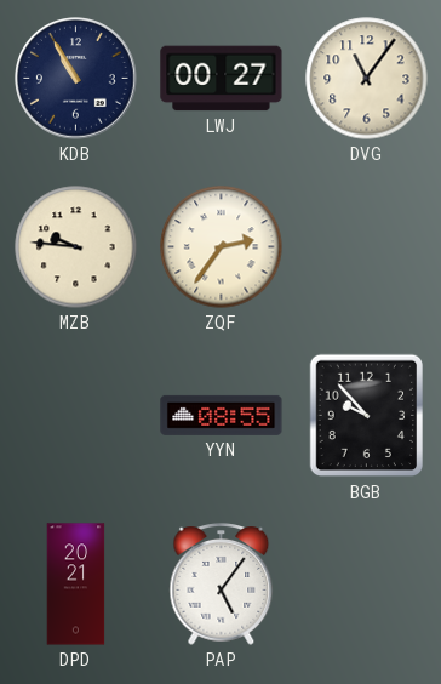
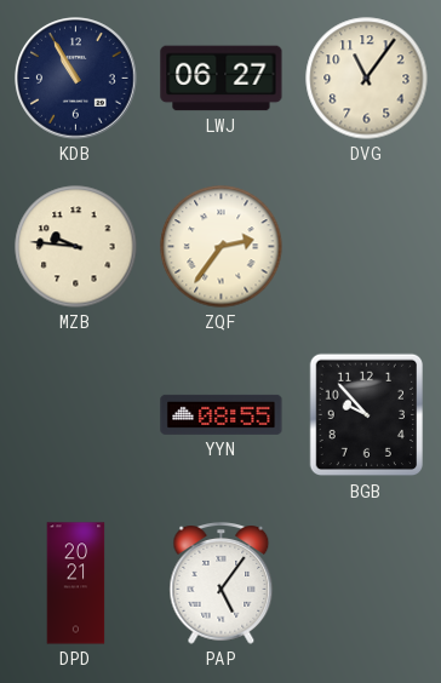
LWJ: 00:27 -> 06:27 (222, 79)
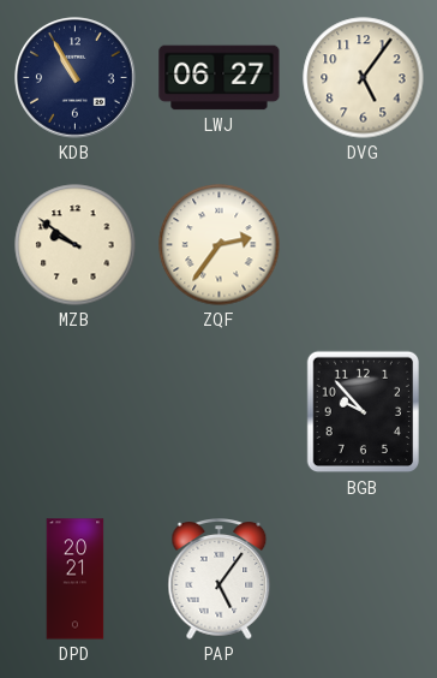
DVG: 11:06 -> 5:06 (364, 78)
MZB: 9:46 -> 9:51 (76, 245)
YYN: 08:55 -> none (222, 414)
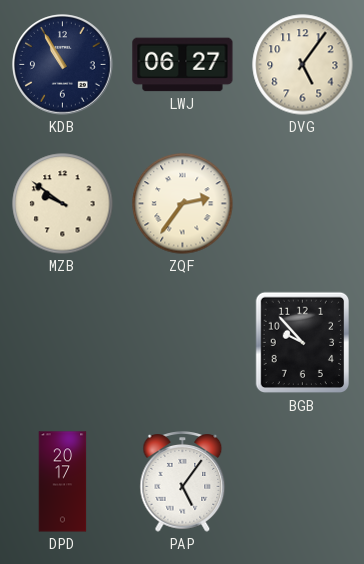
DPD: 20:21 -> 20:17 (63, 482)
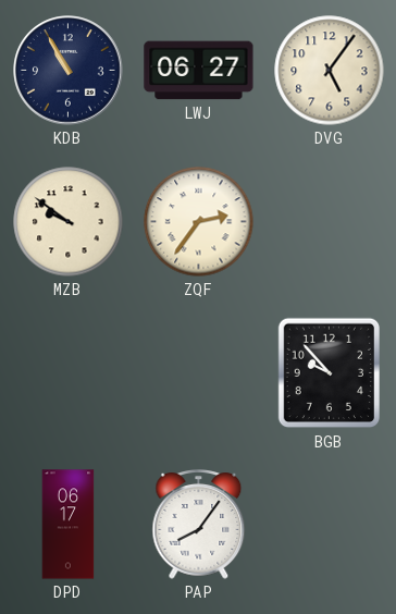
DPD: 20:17 -> 06:17 (69, 525)
PAP: 5:06 -> 8:06 (199, 525)
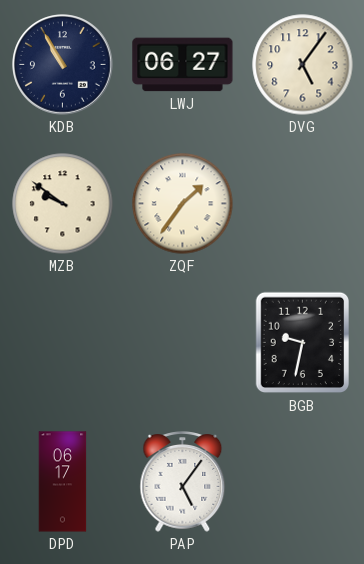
ZQF: 2:36 -> 1:36 (183, 204)
BGB: 9:53 -> 9:32 (303, 343)
PAP: 8:06 -> 5:06 (183, 482)
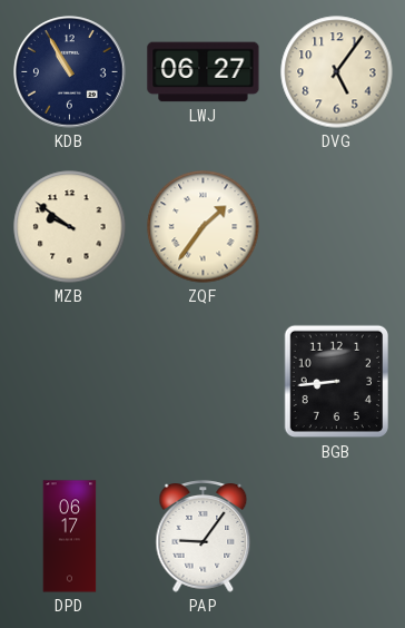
BGB: 9:32 -> 8:44 (337, 382)
PAP: 5:06 -> 9:06 (204, 537)
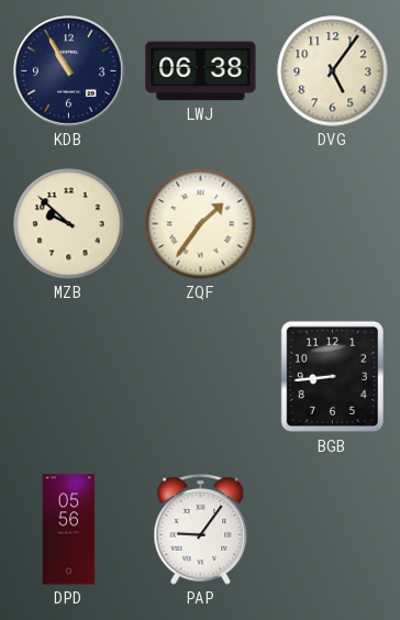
LWJ: 06:27 -> 06:38 (201, 71)
MZB: 9:51 -> 9:52 (69, 224)
DPD: 06:17 -> 05:56 (69, 530)
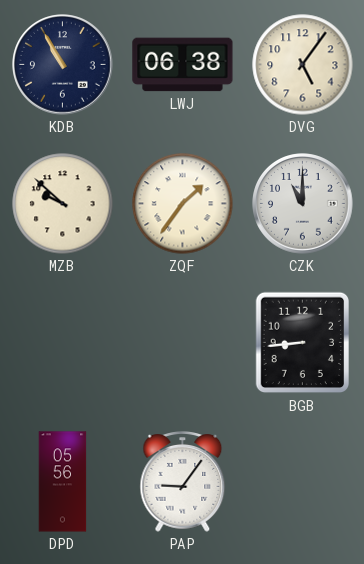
CZK: none -> 11:00 (303, 204)
